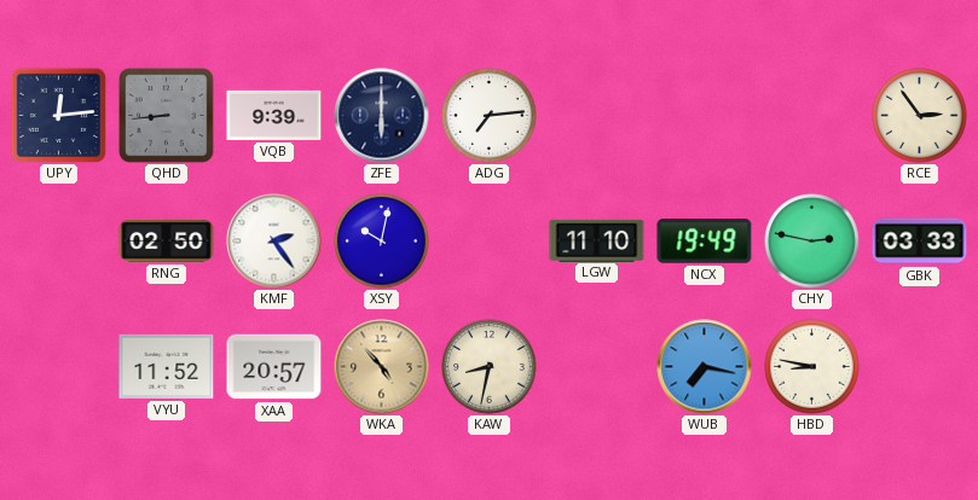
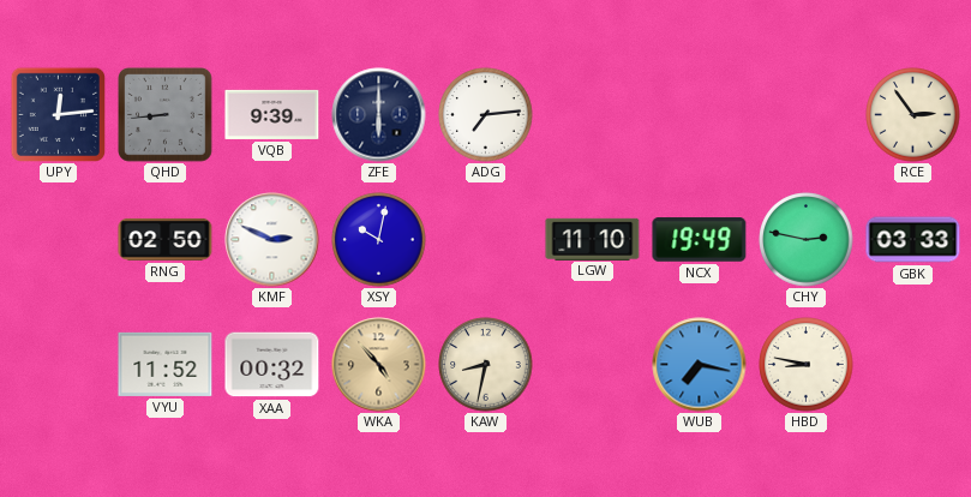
KMF: 2:24 -> 2:49 (272, 240)
XAA: 20:57 -> 00:32 (272, 365)
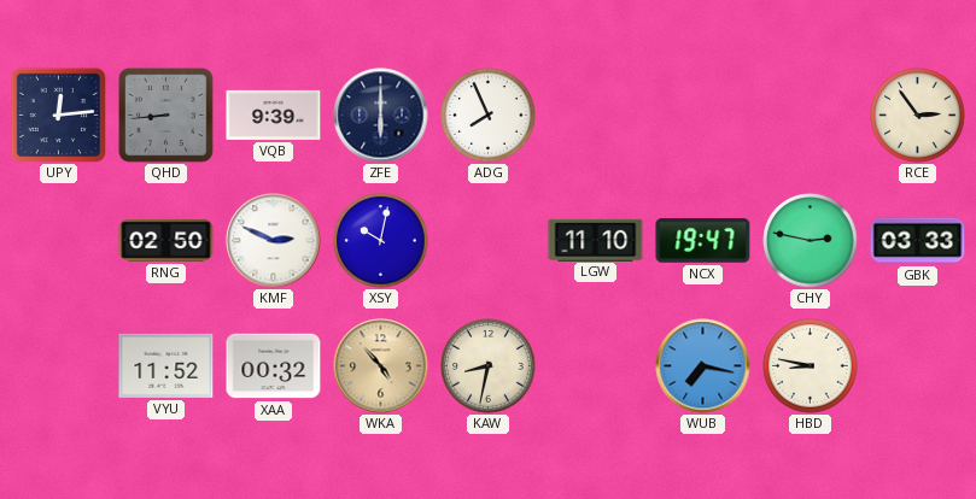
ADG: 7:14 -> 7:56 (489, 116)
NCX: 19:49 -> 19:47 (703, 241)
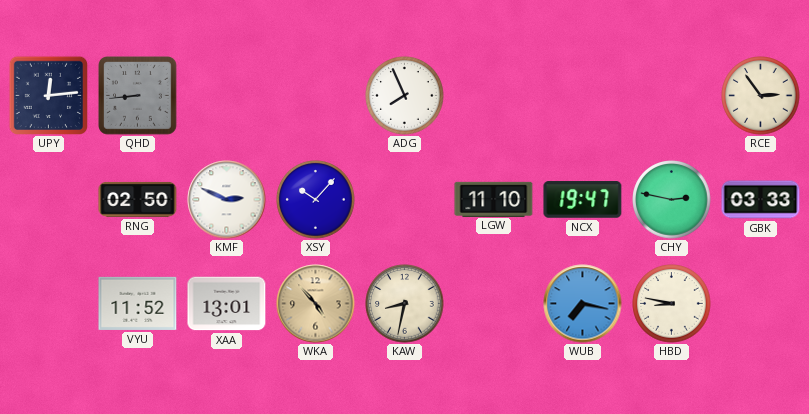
VQB: 9:39 -> none (274, 115)
ZFE: 6:00 -> none (381, 116)
XSY: 10:02 -> 10:07 (316, 200)
XAA: 00:32 -> 13:01 (227, 304)
